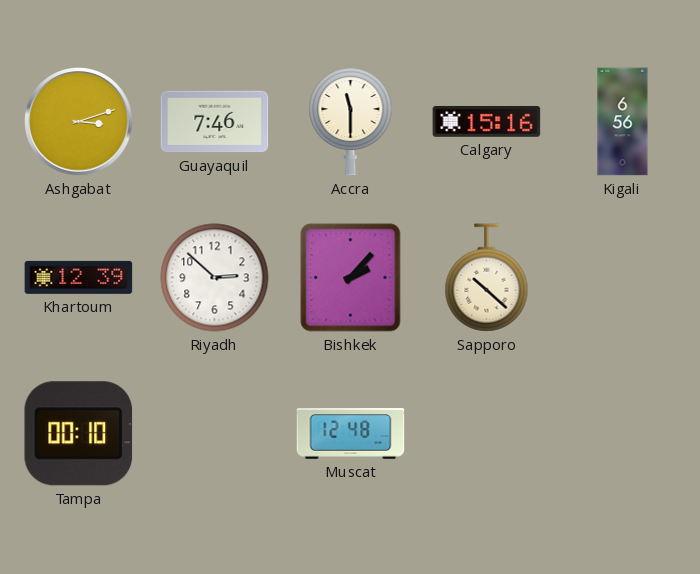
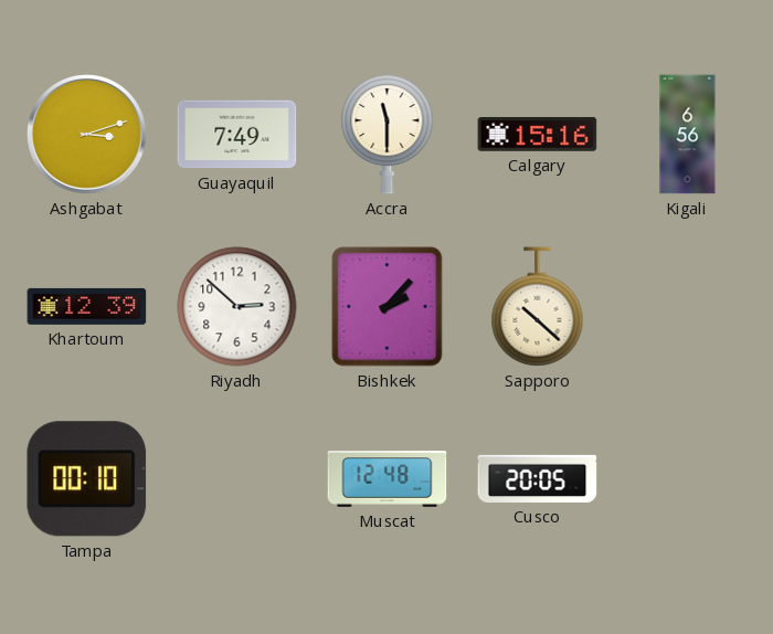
Guayaquil: 7:46 -> 7:49 (237, 135)
Cusco: none -> 20:05 (538, 478)
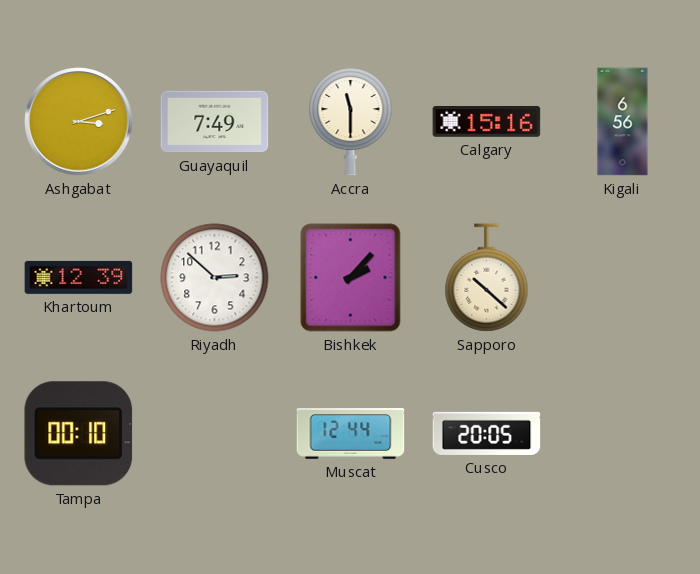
Muscat: 12:48 -> 12:44 (351, 434)
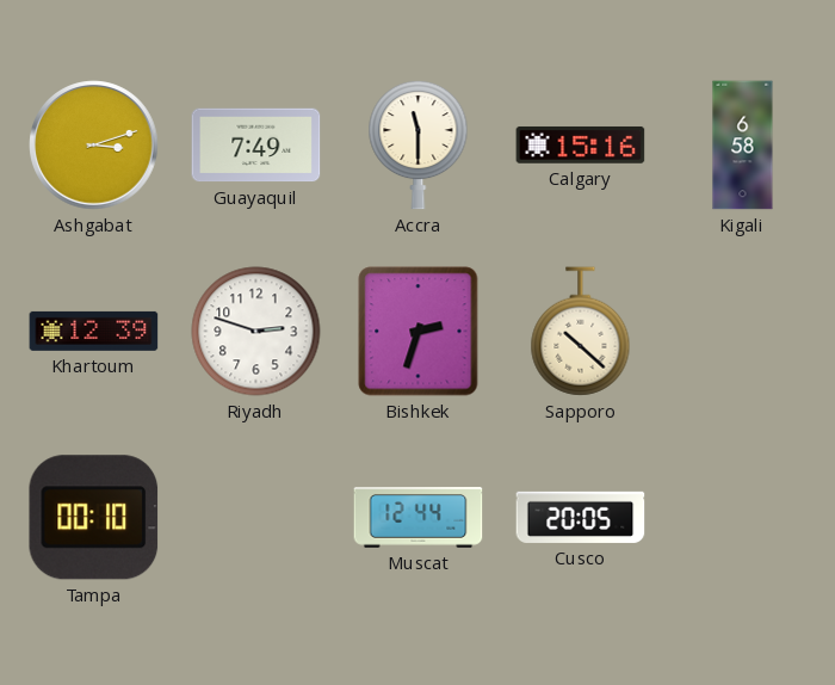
Kigali: 6:56 -> 6:58 (743, 146)
Riyadh: 2:52 -> 2:48 (256, 332)
Bishkek: 2:07 -> 2:33 (419, 332)
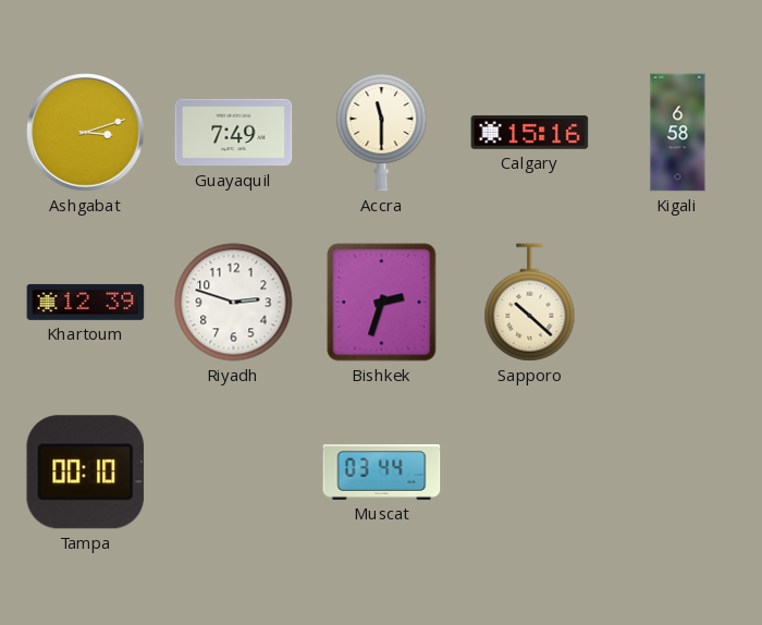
Muscat: 12:44 -> 03:44 (382, 473)
Cusco: 20:05 -> none (581, 517)
